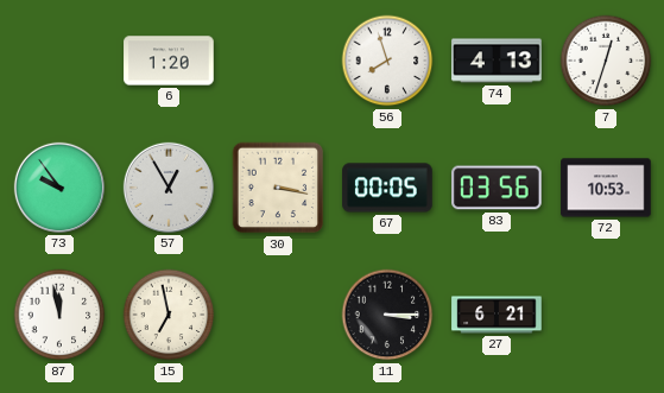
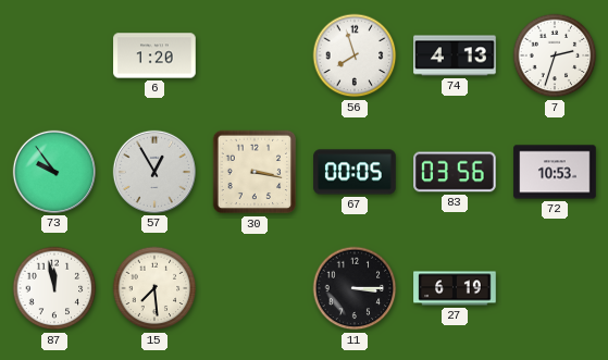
7: 12:33 -> 2:33 (555, 55)
15: 6:58 -> 7:29 (154, 288)
27: 6:21 -> 6:19 (455, 288)
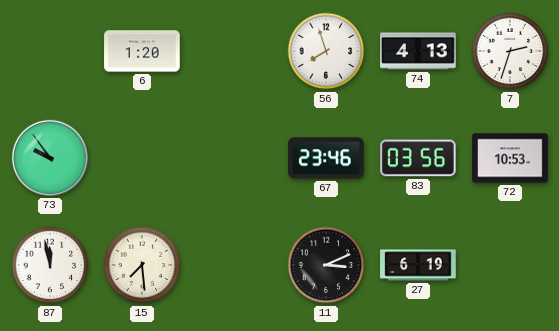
57: 12:55 -> none (154, 172)
30: 3:17 -> none (255, 172)
67: 00:05 -> 23:46 (326, 158)
11: 3:15 -> 3:11 (326, 265)
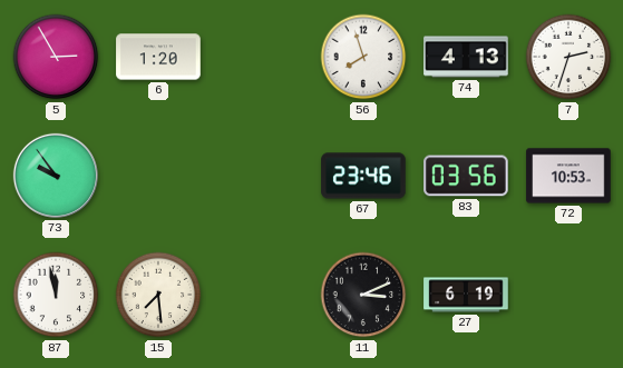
5: none -> 2:55 (56, 57)
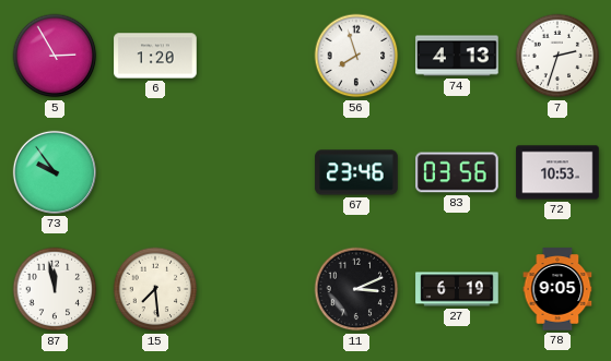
78: none -> 9:05 (557, 289)
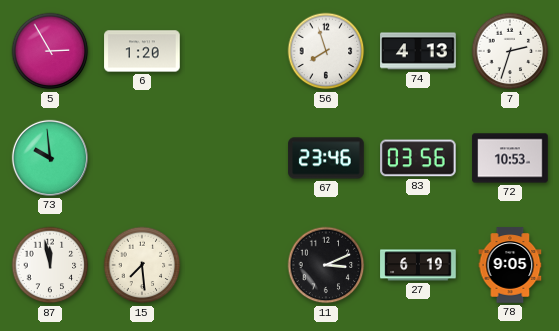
73: 9:54 -> 9:59 (50, 158)
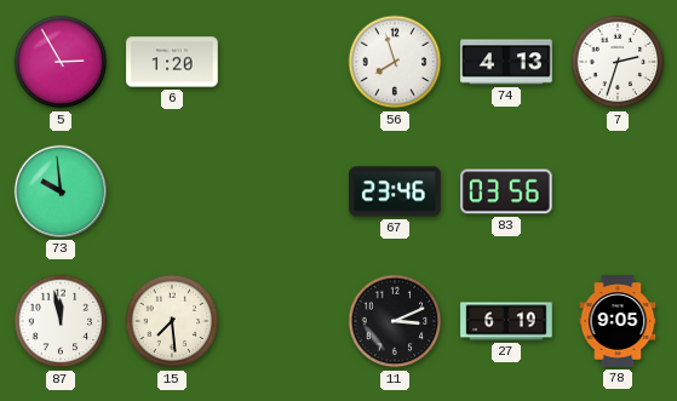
72: 10:53 -> none (510, 158)
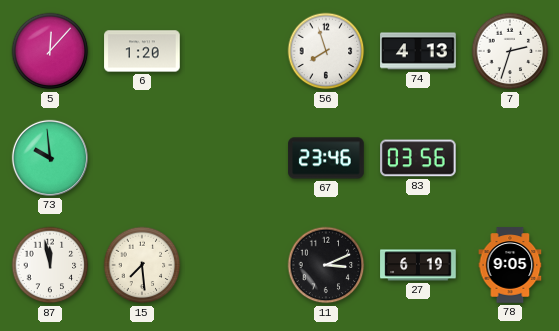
5: 2:55 -> 12:07 (50, 51)
